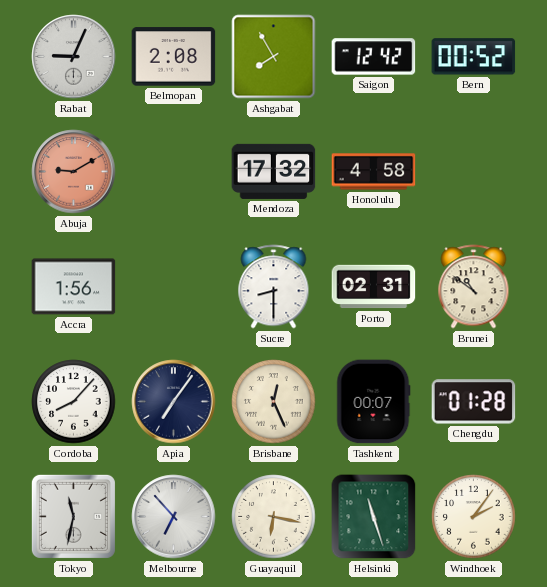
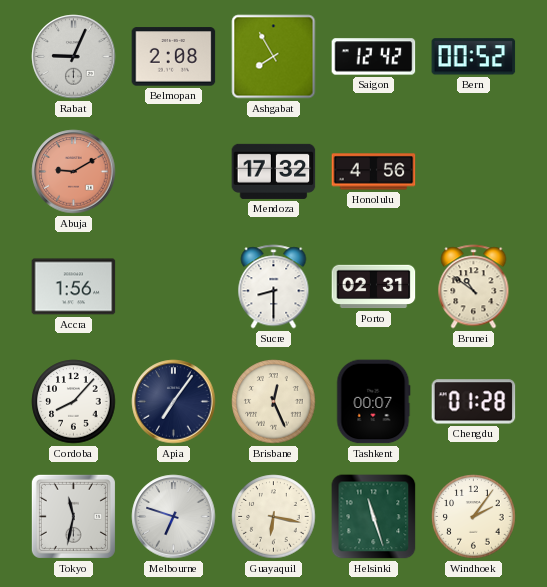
Honolulu: 4:58 -> 4:56 (374, 172)
Melbourne: 6:53 -> 6:48 (174, 517)
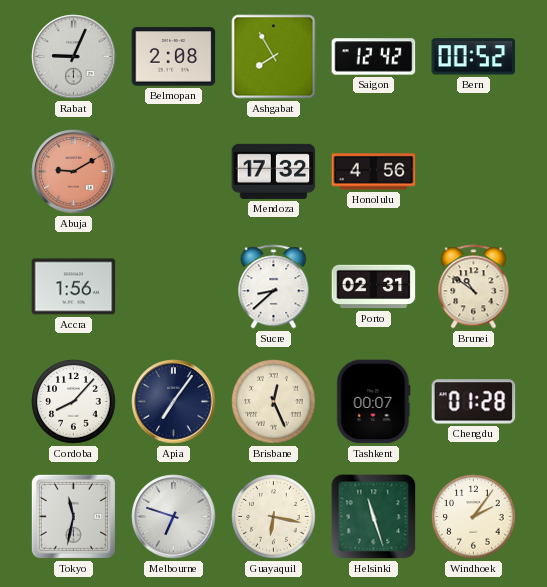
Sucre: 8:30 -> 8:38 (274, 287)
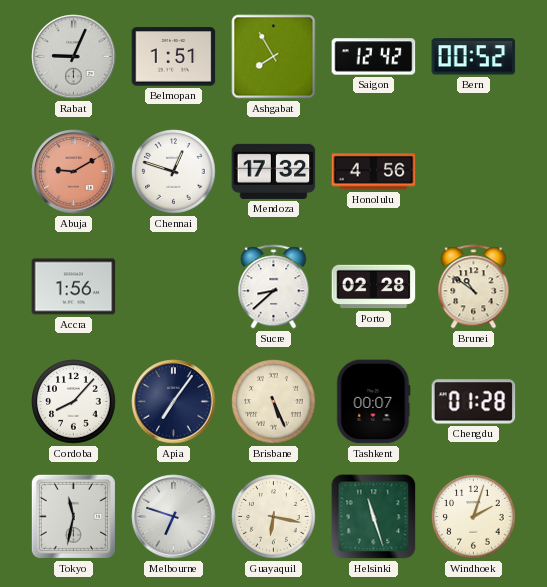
Belmopan: 2:08 -> 1:51 (174, 57)
Chennai: none -> 12:48 (174, 172)
Porto: 02:31 -> 02:28 (374, 287)
Brisbane: 12:26 -> 5:26 (274, 402)
Windhoek: 2:06 -> 2:03 (474, 517)
